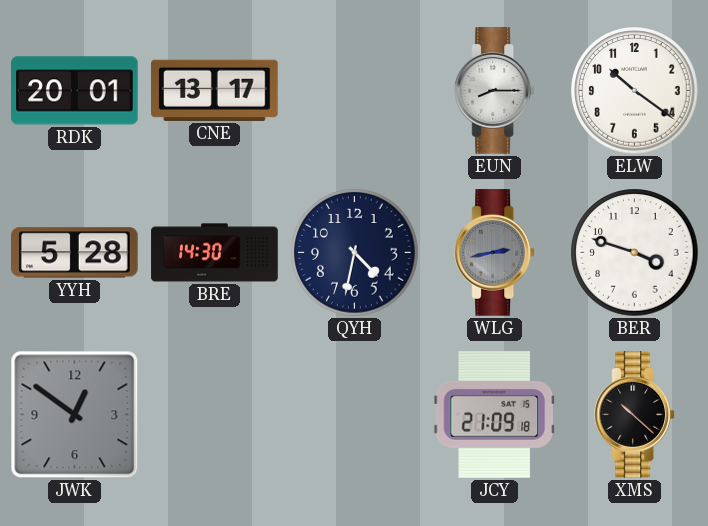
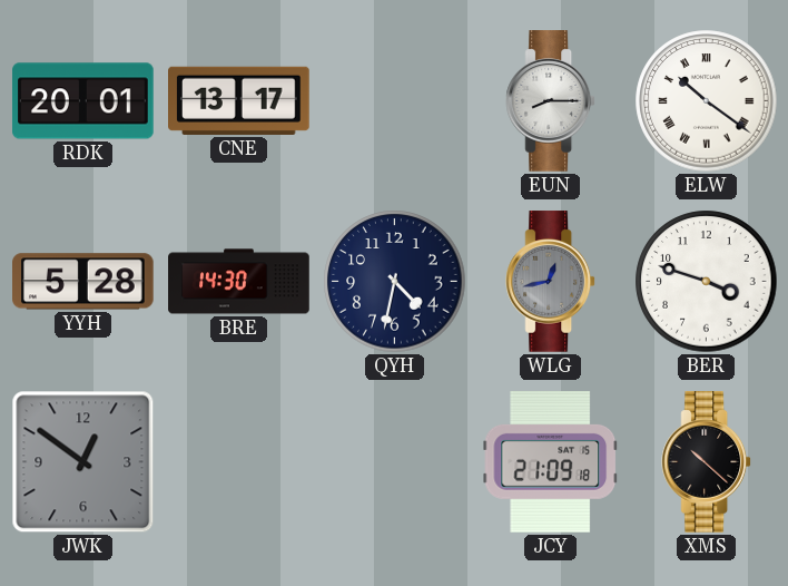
ELW numerals: Arabic -> Roman (707, 101)
WLG: 2:43 -> 12:43 (551, 282)
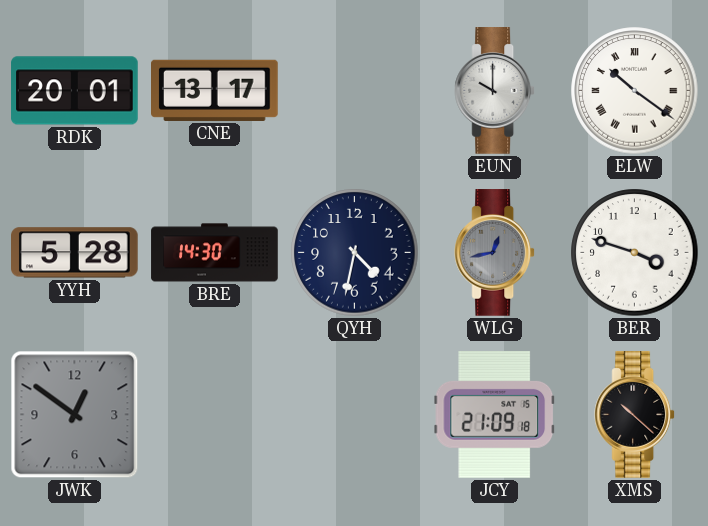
EUN: 8:15 -> 10:00 (495, 91)
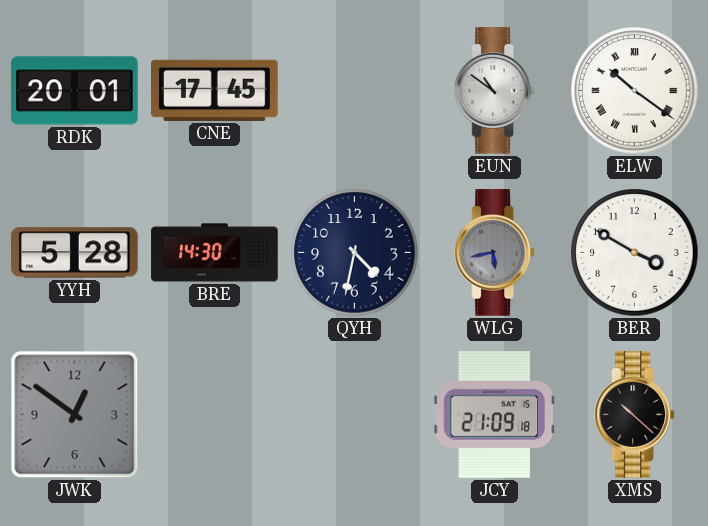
CNE: 13:17 -> 17:45 (215, 90)
EUN: 10:00 -> 10:51 (495, 91)
WLG: 12:43 -> 5:43 (495, 253)
BER: 3:48 -> 3:50 (635, 253)
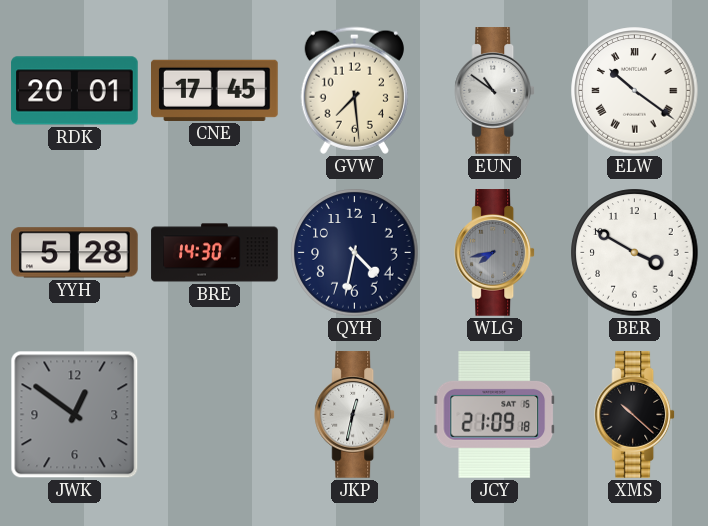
GVW: none -> 7:29 (354, 90)
WLG: 5:43 -> 7:43 (495, 253)
JKP: none -> 12:32 (355, 415)
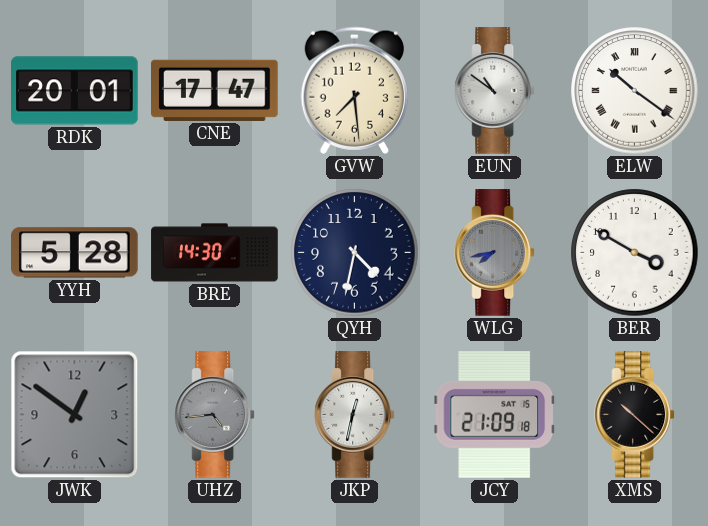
CNE: 17:45 -> 17:47 (215, 90)
UHZ: none -> 4:44 (215, 415)
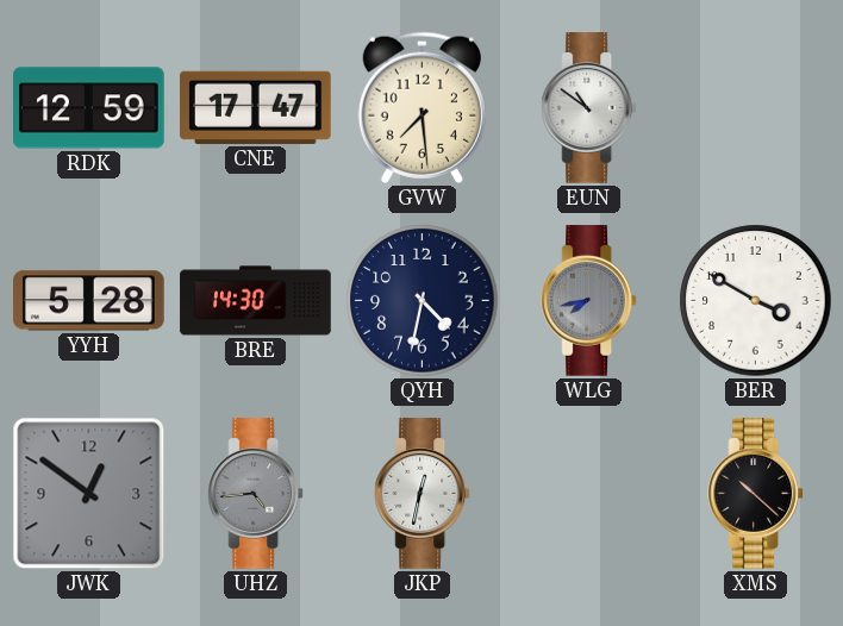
RDK: 20:01 -> 12:59 (89, 108)
ELW: 10:21 -> none (635, 91)
JCY: 21:09 -> none (495, 415)
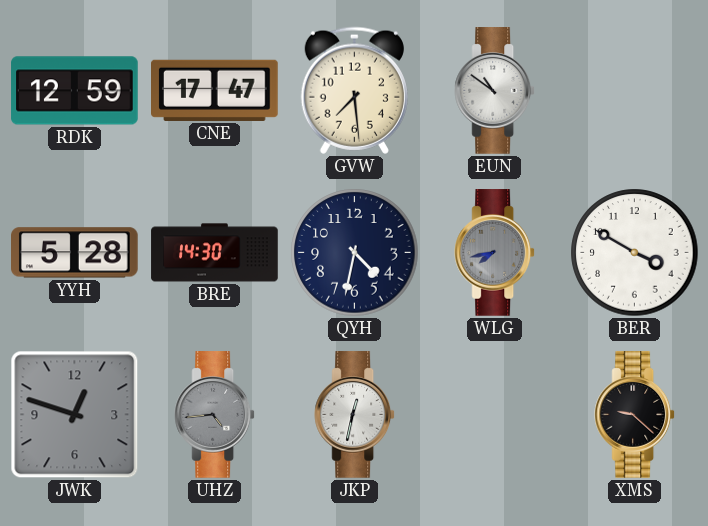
JWK: 12:51 -> 12:48 (75, 415)
XMS: 10:22 -> 9:22 (635, 415)
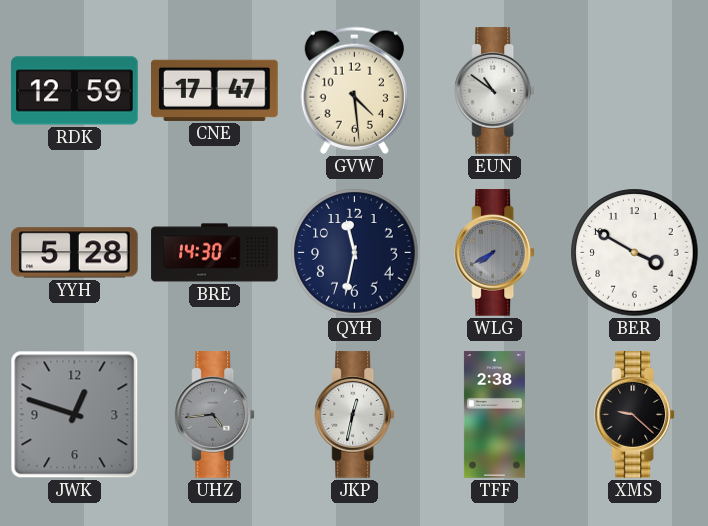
GVW: 7:29 -> 4:29 (354, 90)
QYH: 4:32 -> 11:32 (355, 253)
WLG: 7:43 -> 7:40 (495, 253)
TFF: none -> 2:38 (494, 415)
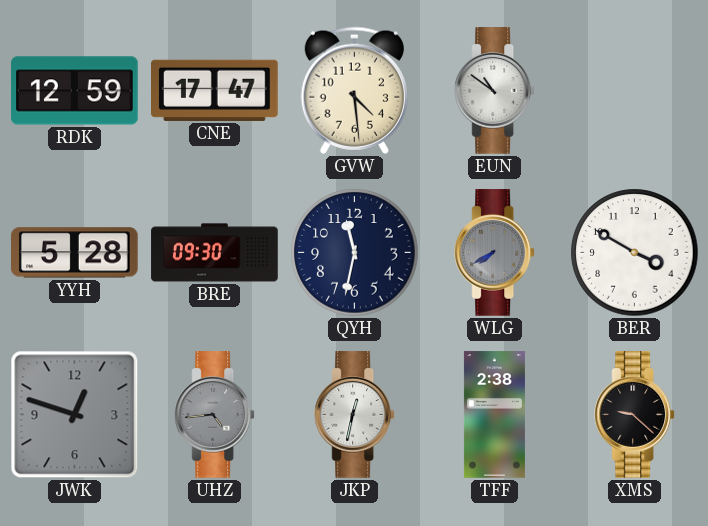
BRE: 14:30 -> 09:30 (215, 253)
